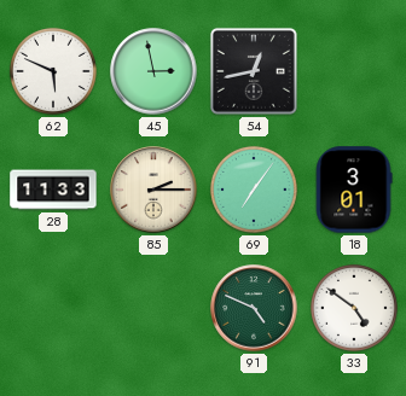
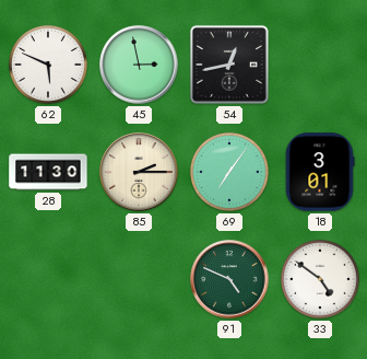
28: 11:33 -> 11:30 (48, 172)
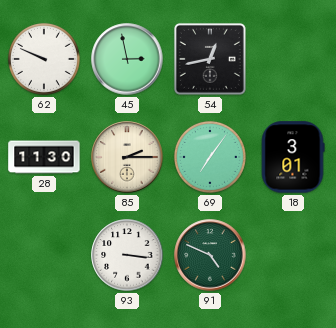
62: 5:49 -> 9:49 (44, 59)
93: none -> 3:16 (127, 255)
33: 4:51 -> none (320, 279)
